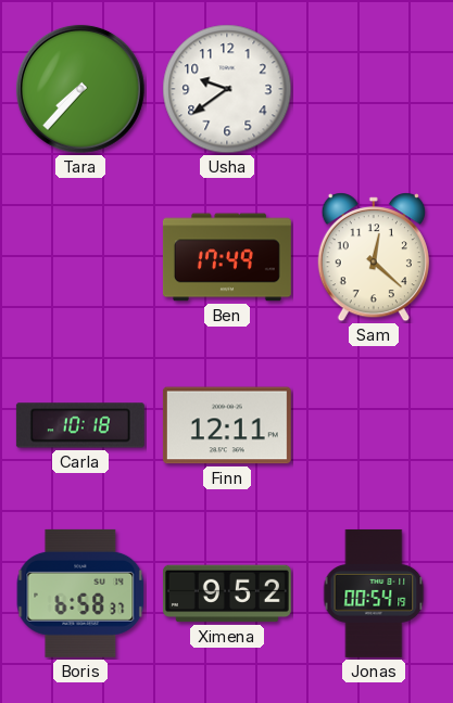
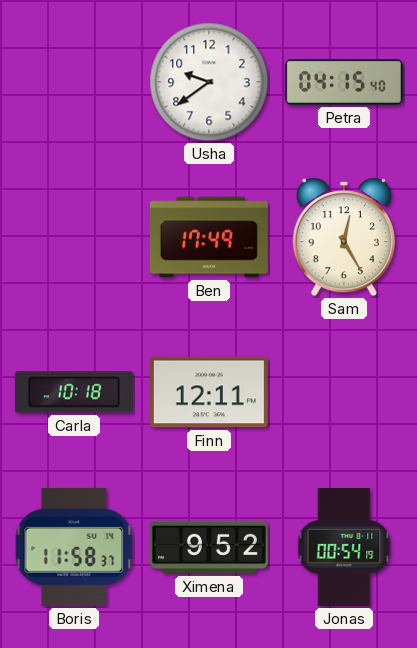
Tara: 7:37 -> none (80, 89)
Petra: none -> 04:15 (344, 83)
Sam: 12:22 -> 12:25 (344, 237)
Boris: 6:58 -> 11:58 (74, 547)
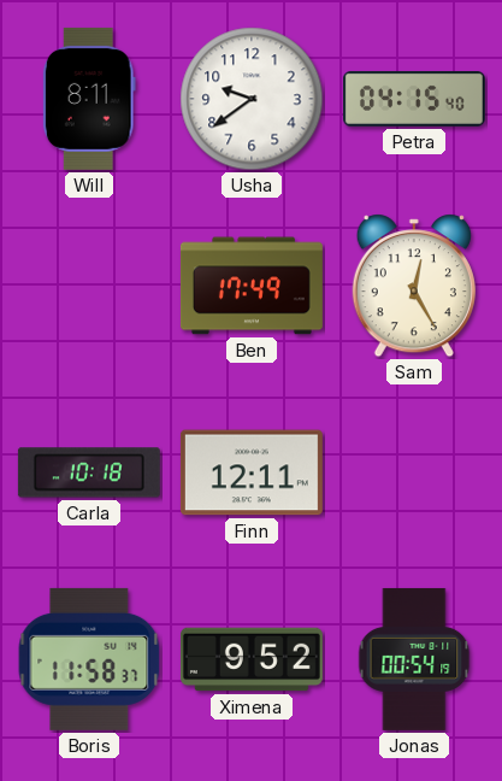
Will: none -> 8:11 (89, 99)
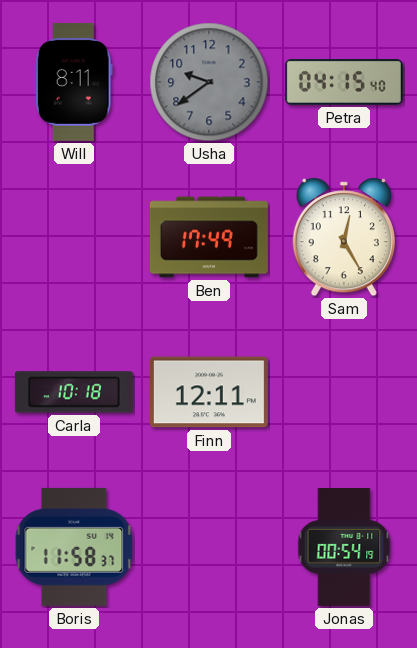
Usha dial: white -> grey (209, 82)
Ximena: 9:52 -> none (252, 659)
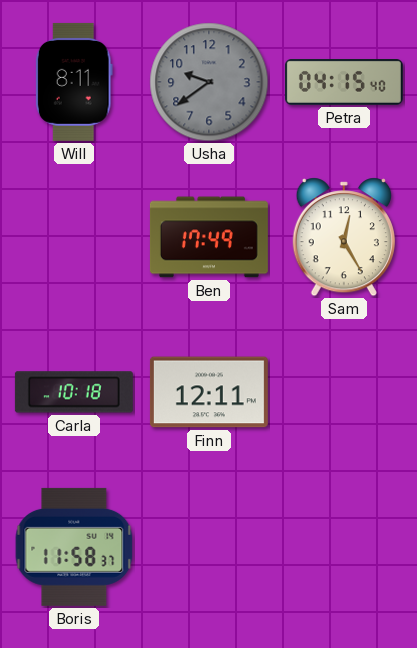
Jonas: 00:54 -> none (344, 547)
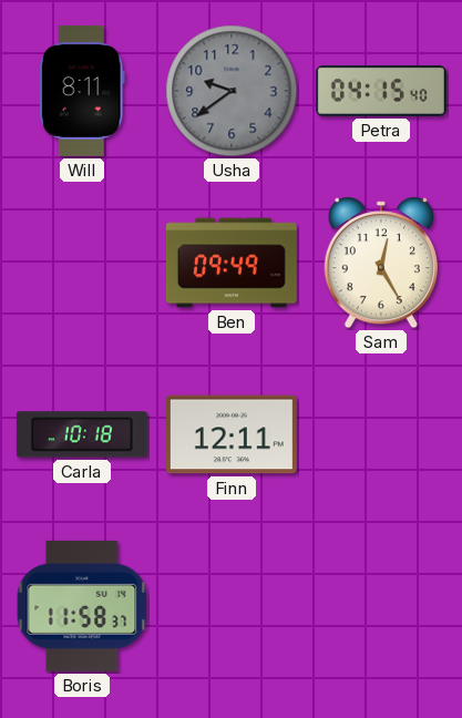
Ben: 17:49 -> 09:49 (232, 263)
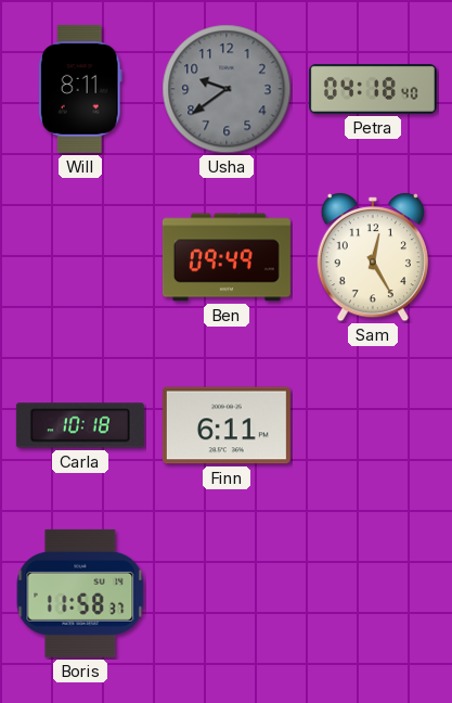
Petra: 04:15 -> 04:18 (373, 90)
Finn: 12:11 -> 6:11 (227, 425)
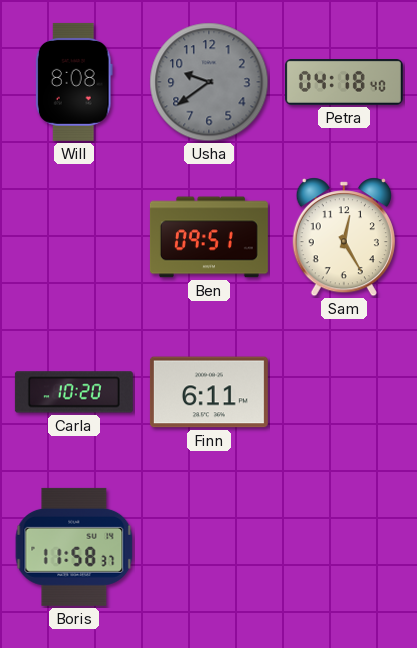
Will: 8:11 -> 8:08 (74, 82)
Ben: 09:49 -> 09:51 (209, 237)
Carla: 10:18 -> 10:20 (74, 392)
